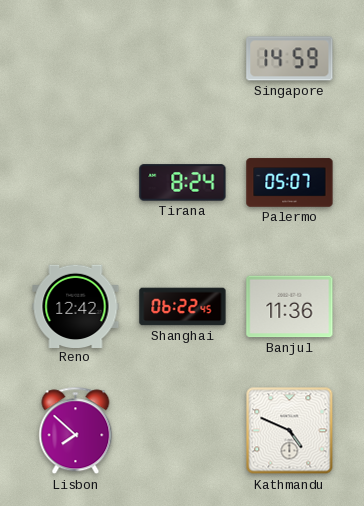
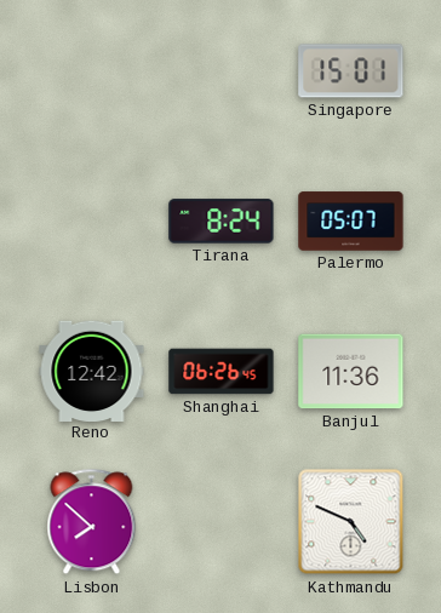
Singapore: 14:59 -> 15:01 (351, 71)
Shanghai: 06:22 -> 06:26 (222, 372)
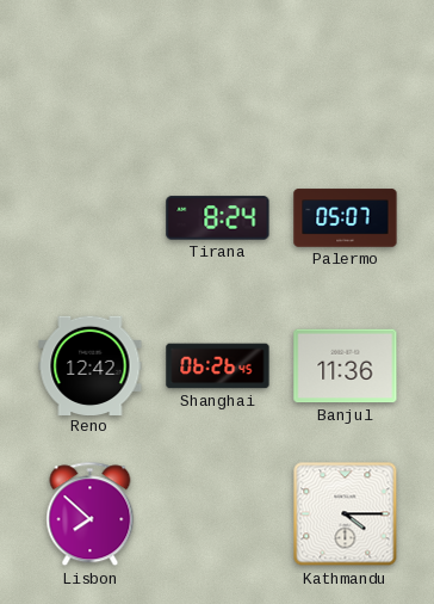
Singapore: 15:01 -> none (351, 71)
Kathmandu: 4:49 -> 4:15 (346, 514)
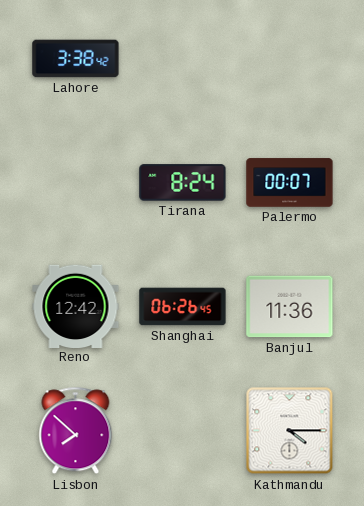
Lahore: none -> 3:38 (76, 59)
Palermo: 05:07 -> 00:07 (290, 183)
